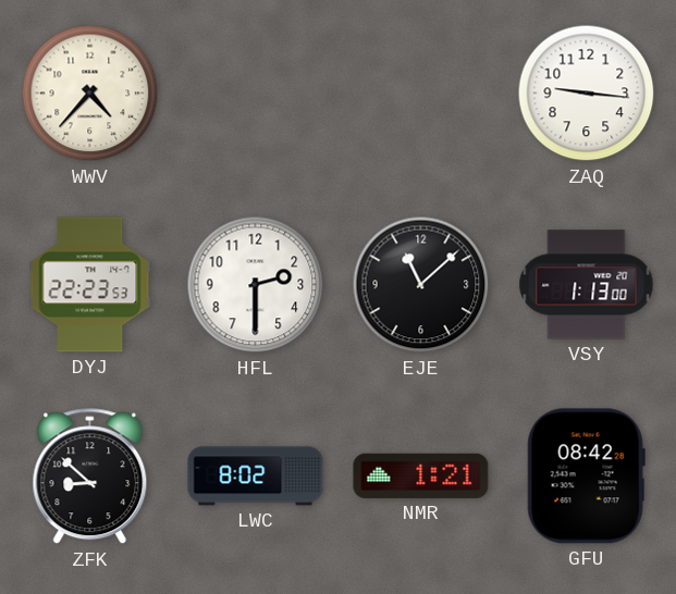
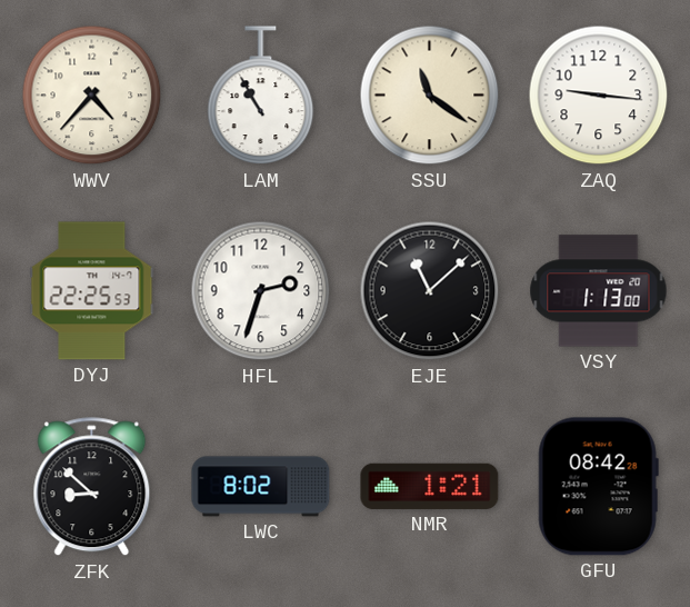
LAM: none -> 10:55 (261, 96)
SSU: none -> 11:21 (430, 96)
DYJ: 22:23 -> 22:25 (92, 291)
HFL: 2:30 -> 2:33 (261, 291)
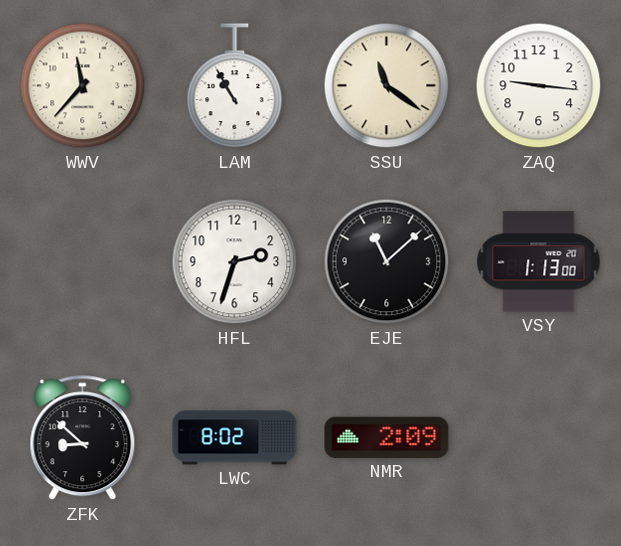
WWV: 4:37 -> 11:37 (83, 86)
DYJ: 22:25 -> none (92, 291)
NMR: 1:21 -> 2:09 (387, 437)
GFU: 08:42 -> none (598, 487)
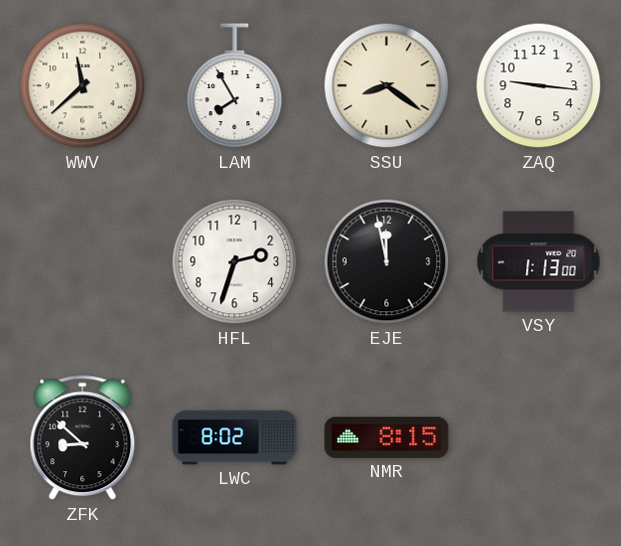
WWV: 11:37 -> 11:38 (83, 86)
LAM: 10:55 -> 7:55 (235, 86)
SSU: 11:21 -> 8:21 (387, 86)
EJE: 11:08 -> 11:58 (387, 262)
NMR: 2:09 -> 8:15 (387, 437)
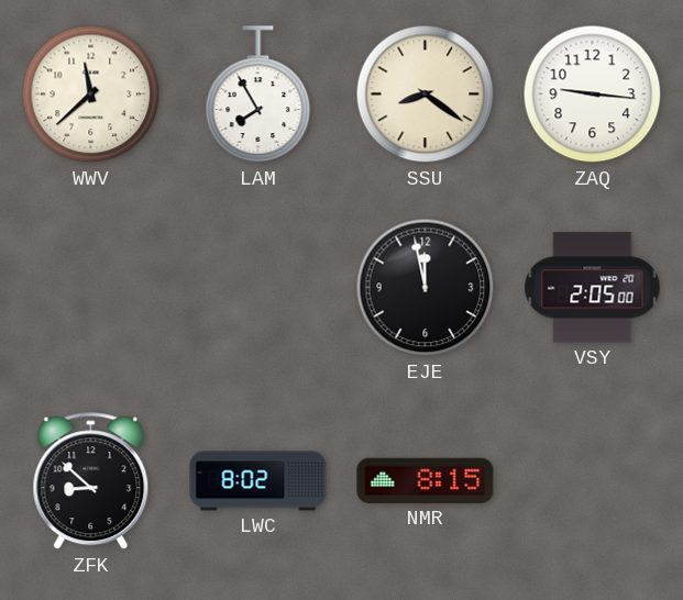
HFL: 2:33 -> none (235, 262)
VSY: 1:13 -> 2:05 (593, 288)
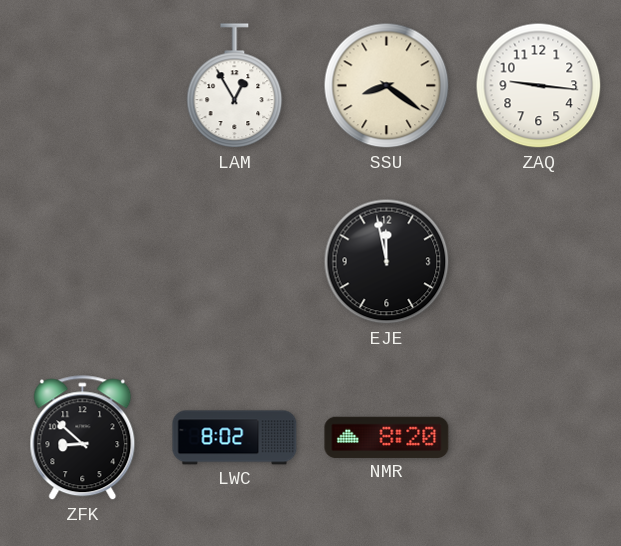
WWV: 11:38 -> none (91, 95)
LAM: 7:55 -> 12:55 (235, 86)
VSY: 2:05 -> none (593, 288)
NMR: 8:15 -> 8:20 (387, 437)
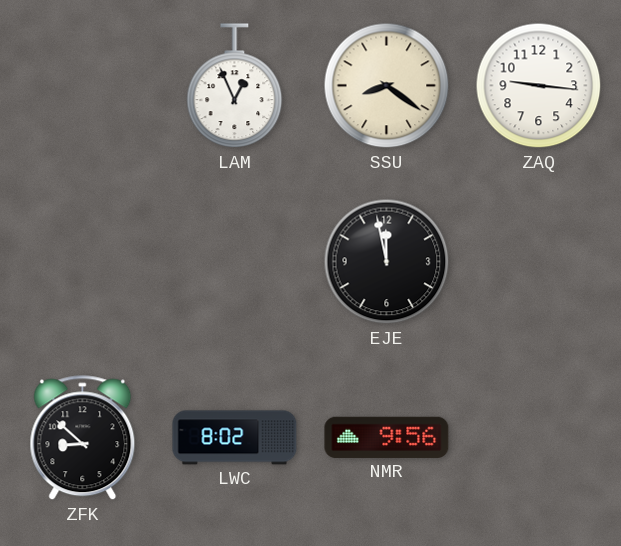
LAM: 12:55 -> 12:56 (235, 86)
NMR: 8:20 -> 9:56 (387, 437)
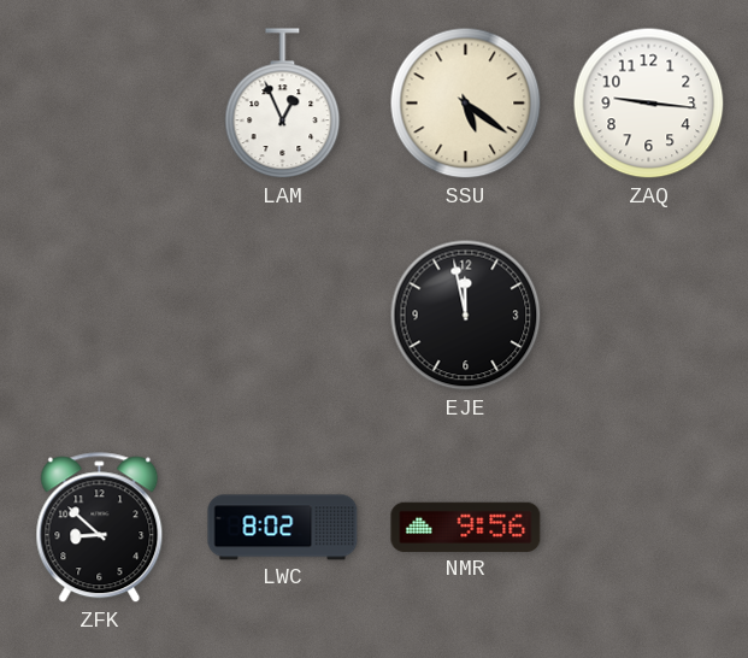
SSU: 8:21 -> 5:21 (466, 104)
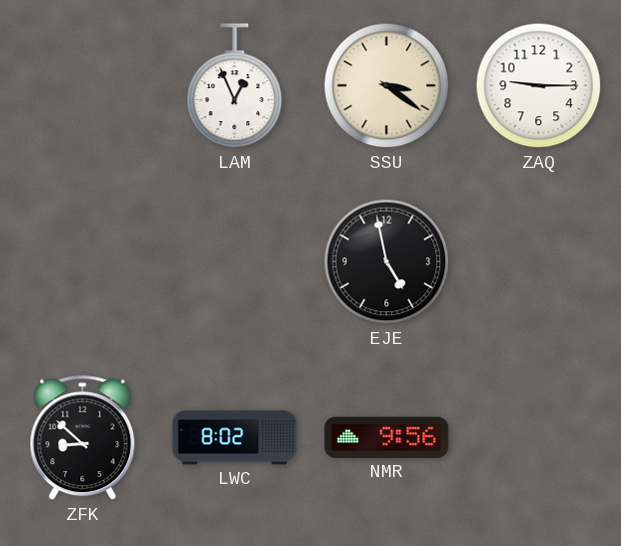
SSU: 5:21 -> 3:21 (387, 86)
ZAQ: 9:16 -> 9:15 (539, 86)
EJE: 11:58 -> 4:58 (387, 262)
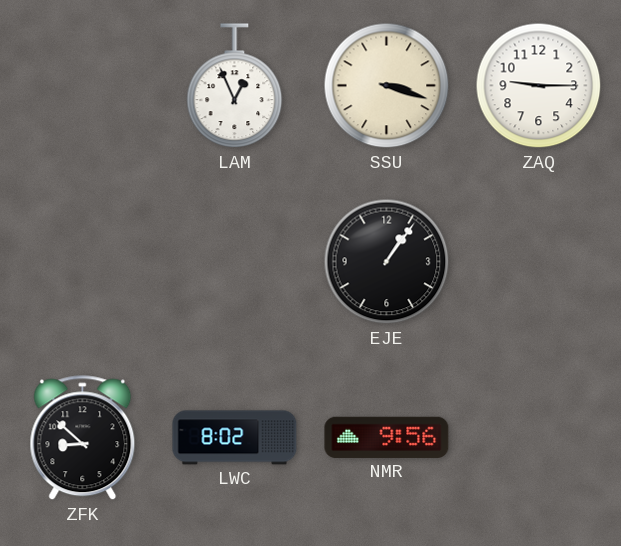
SSU: 3:21 -> 3:18 (387, 86)
EJE: 4:58 -> 1:06 (387, 262)
